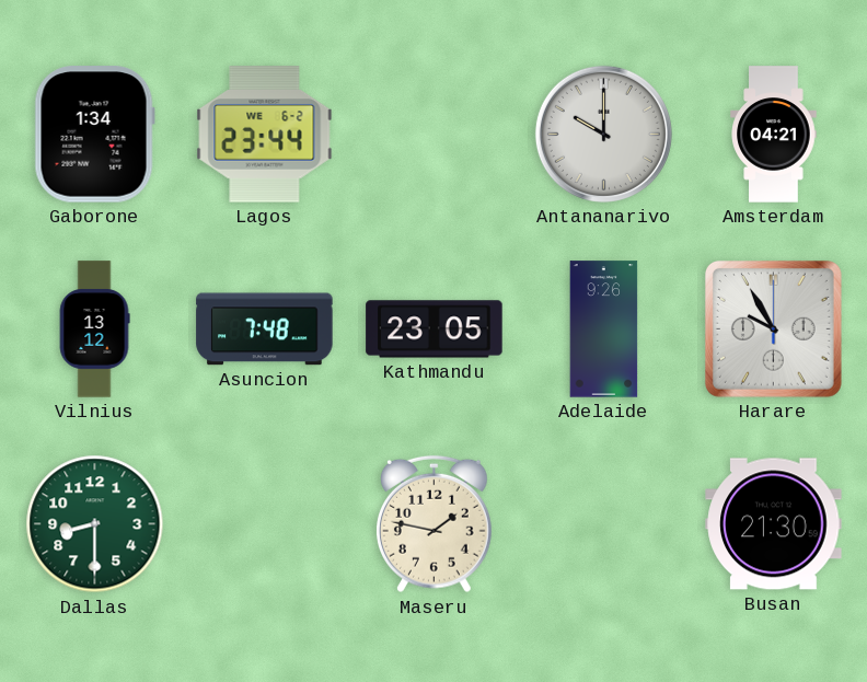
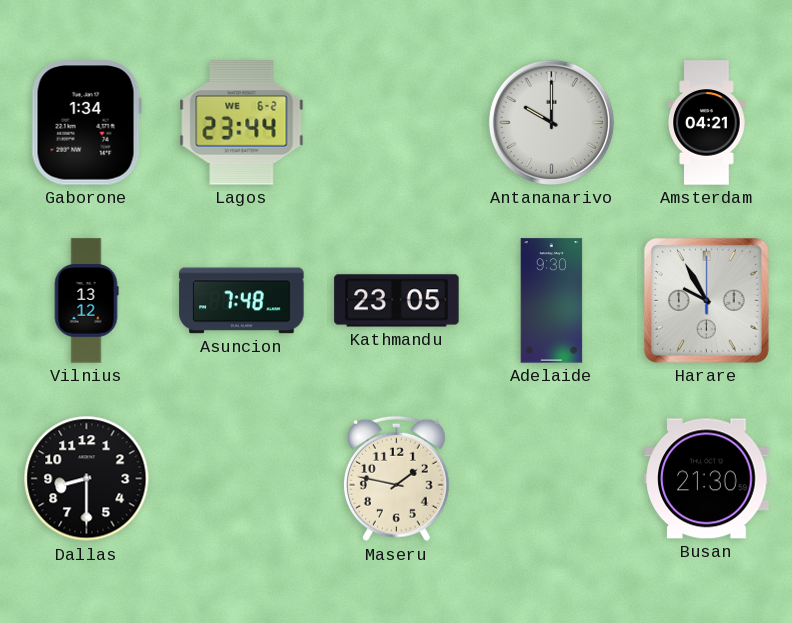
Adelaide: 9:26 -> 9:30 (552, 301)
Dallas dial: green -> black (87, 479)
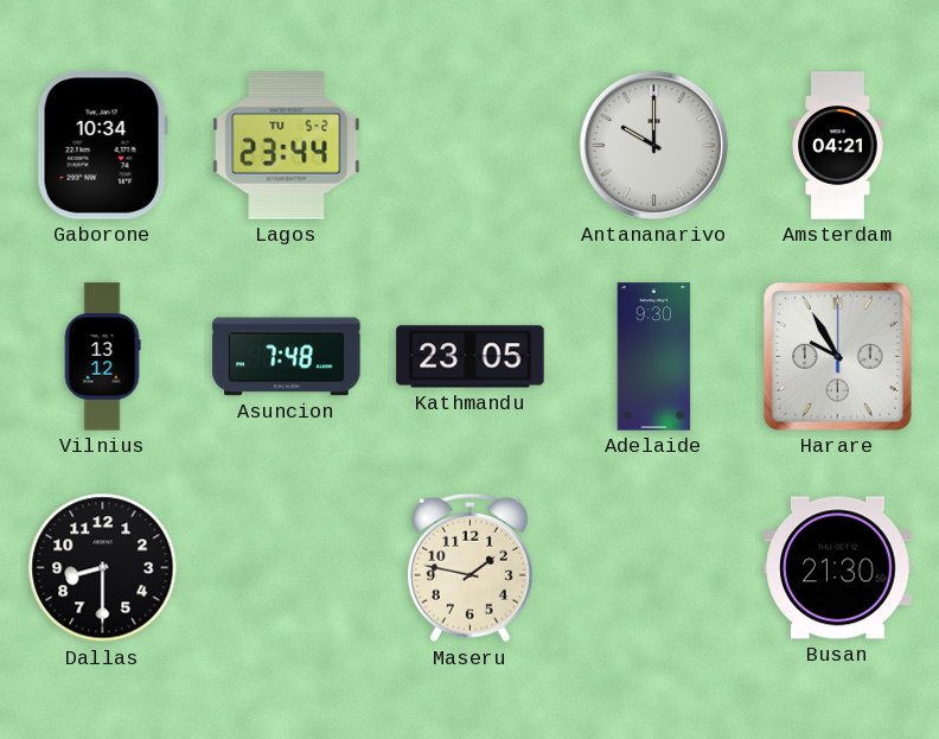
Gaborone: 1:34 -> 10:34 (102, 146)
Lagos date: WE 6-2 -> TU 5-2 (287, 146)
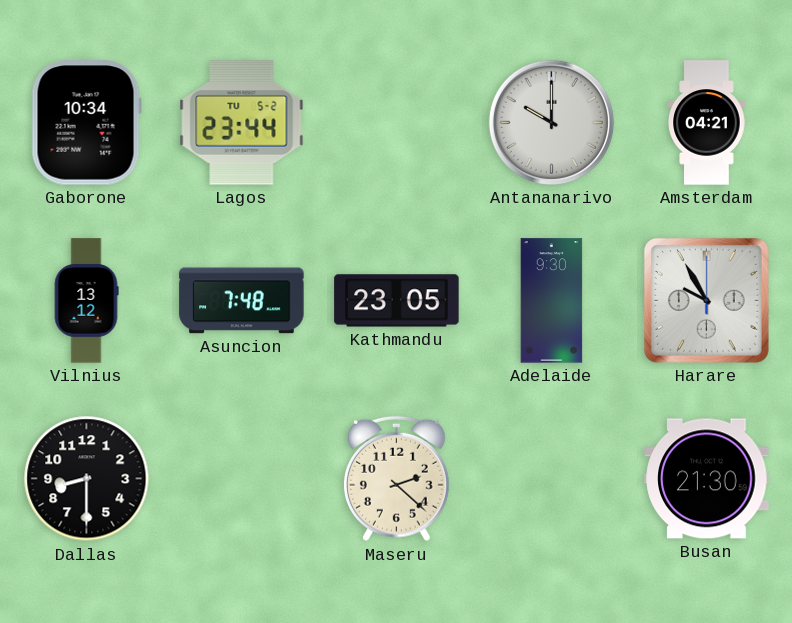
Maseru: 1:47 -> 2:22 (396, 479)
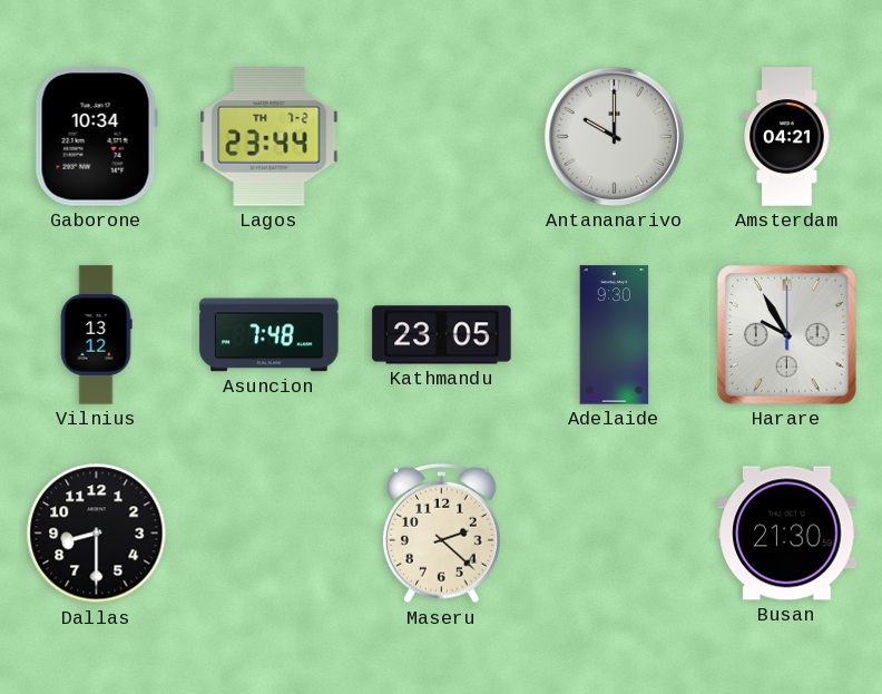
Lagos date: TU 5-2 -> TH 7-2 (269, 137)
